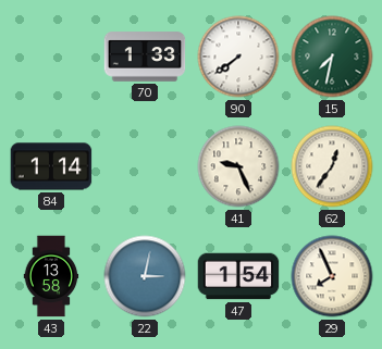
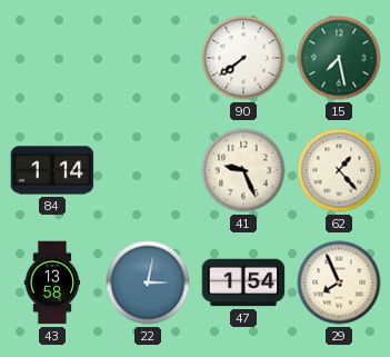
70: 1:33 -> none (145, 57)
15: 7:32 -> 7:28 (339, 58)
62: 12:36 -> 1:23 (339, 170)
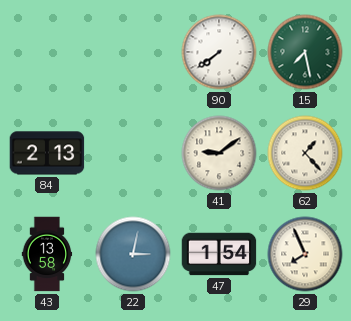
84: 1:14 -> 2:13 (47, 153)
41: 9:26 -> 9:09 (219, 153)
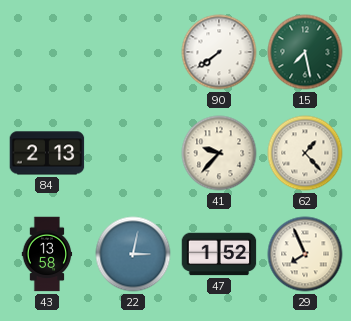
41: 9:09 -> 9:37 (219, 153)
47: 1:54 -> 1:52 (219, 254)
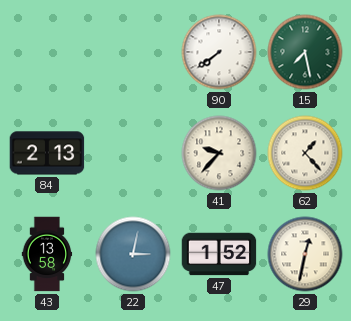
29: 7:56 -> 12:32 (305, 254)
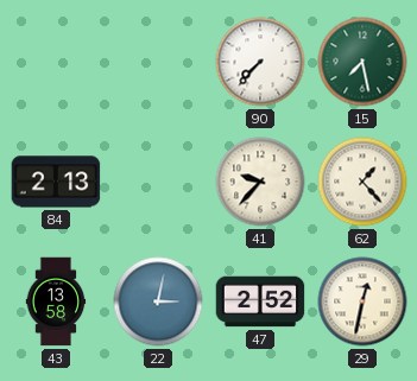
90: 7:39 -> 7:37 (260, 62)
47: 1:52 -> 2:52 (260, 301)
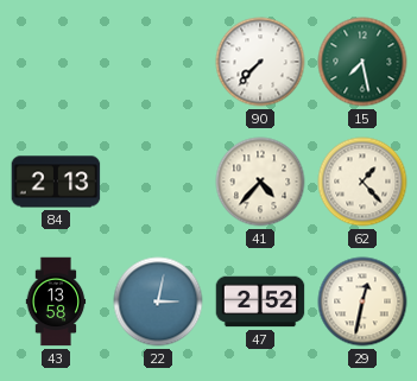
41: 9:37 -> 4:37 (260, 182)
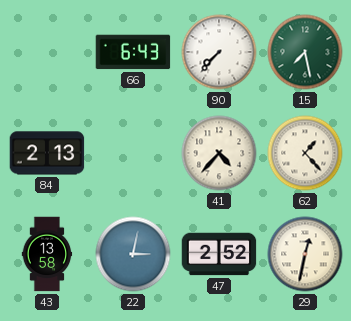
66: none -> 6:43 (133, 52)
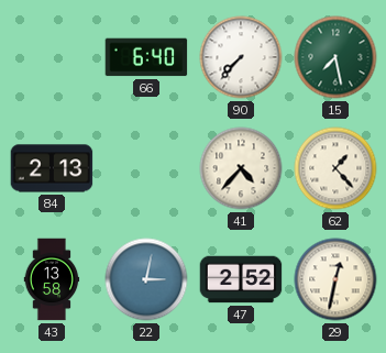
66: 6:43 -> 6:40 (146, 57)
